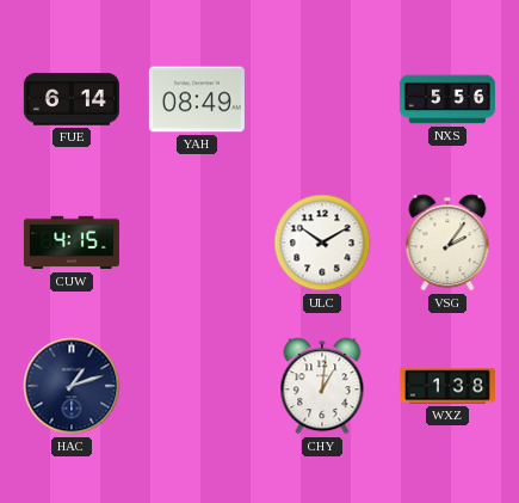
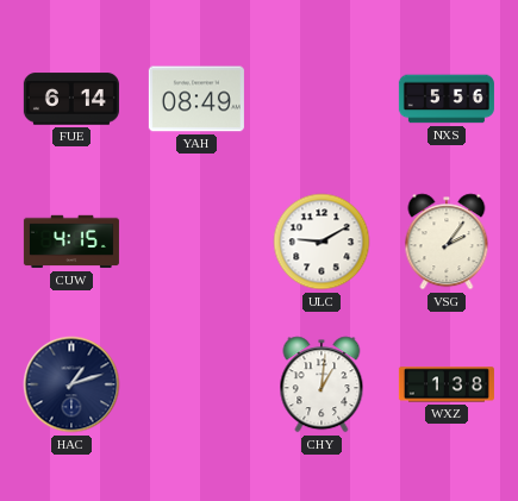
ULC: 10:10 -> 9:10 (322, 242)
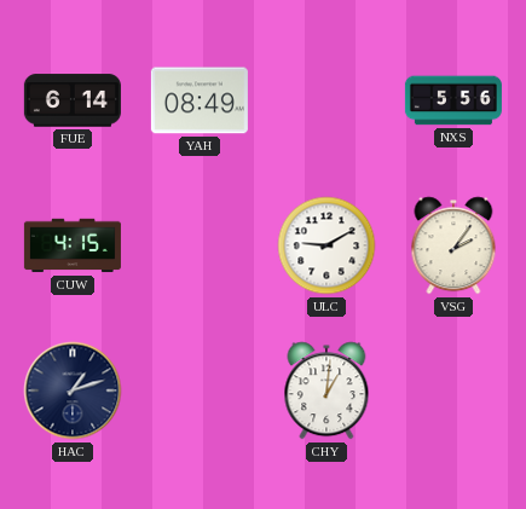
WXZ: 1:38 -> none (447, 384)
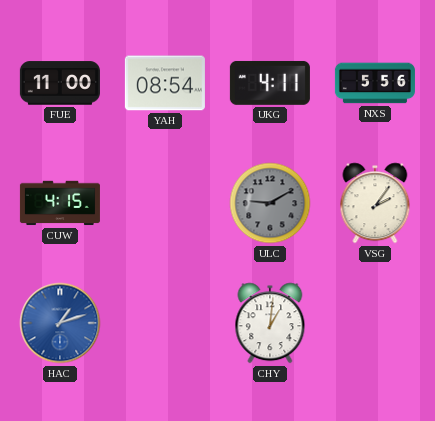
FUE: 6:14 -> 11:00 (60, 83)
YAH: 08:49 -> 08:54 (165, 83)
UKG: none -> 4:11 (270, 83)
ULC dial: white -> grey (270, 203)
HAC dial: navy -> blue (60, 323)
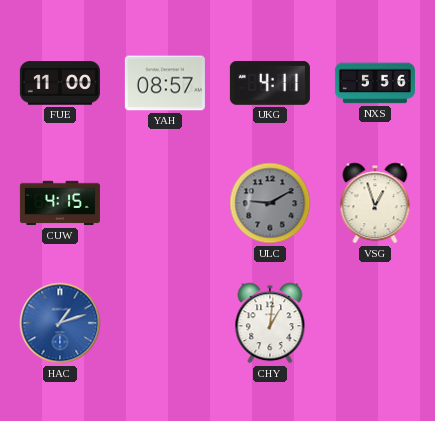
YAH: 08:54 -> 08:57 (165, 83)
VSG: 2:06 -> 12:57 (375, 203)
